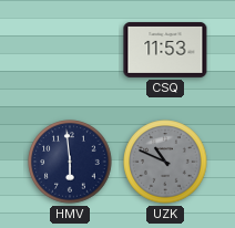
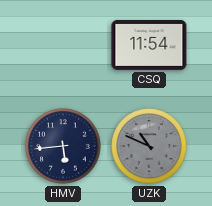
CSQ: 11:53 -> 11:54 (149, 45)
HMV: 5:59 -> 5:44 (63, 146)
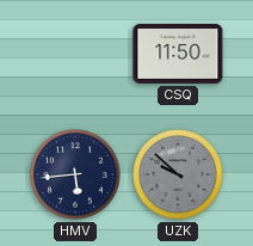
CSQ: 11:54 -> 11:50 (178, 54)
UZK: 10:49 -> 9:52 (178, 174)
